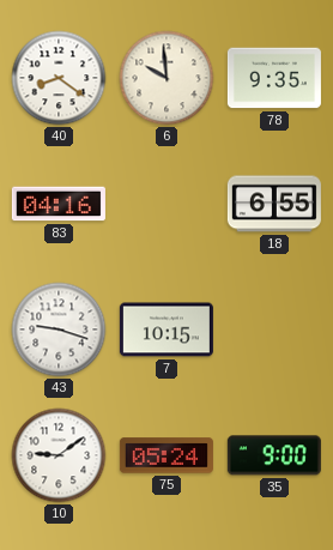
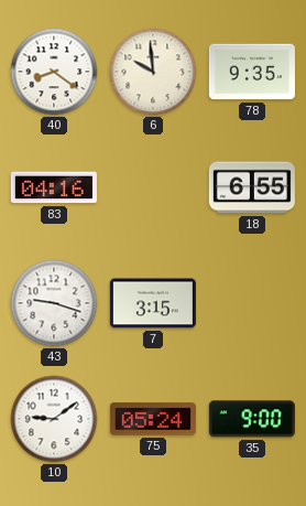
7: 10:15 -> 3:15 (153, 303)
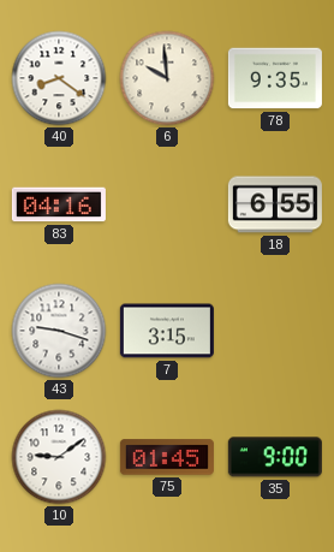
75: 05:24 -> 01:45 (167, 457)
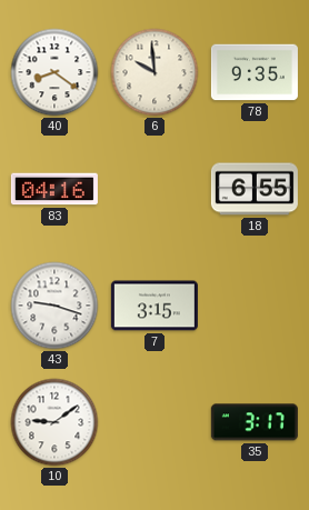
75: 01:45 -> none (167, 457)
35: 9:00 -> 3:17 (255, 422)
